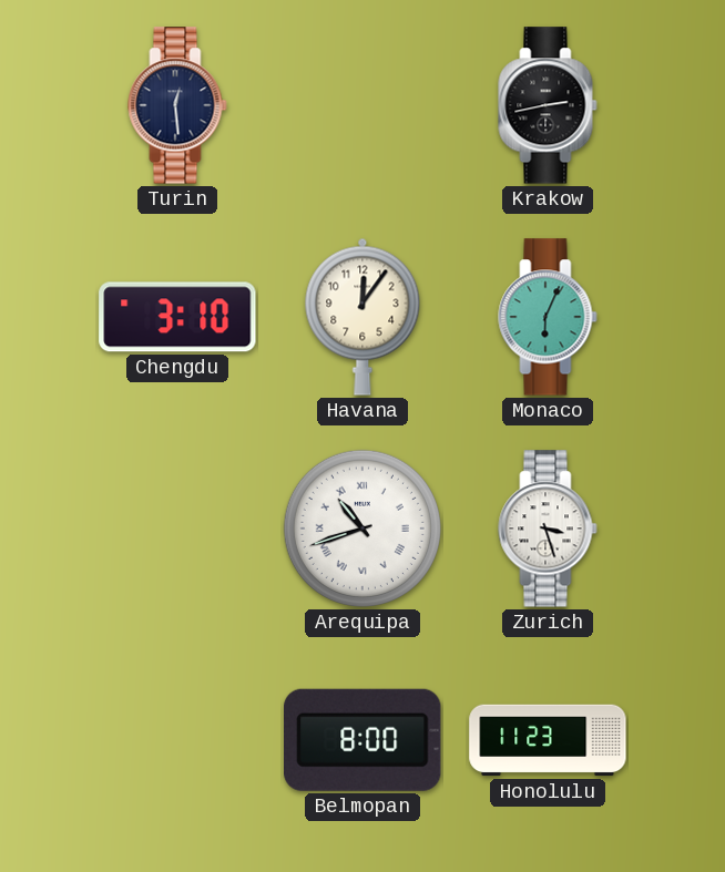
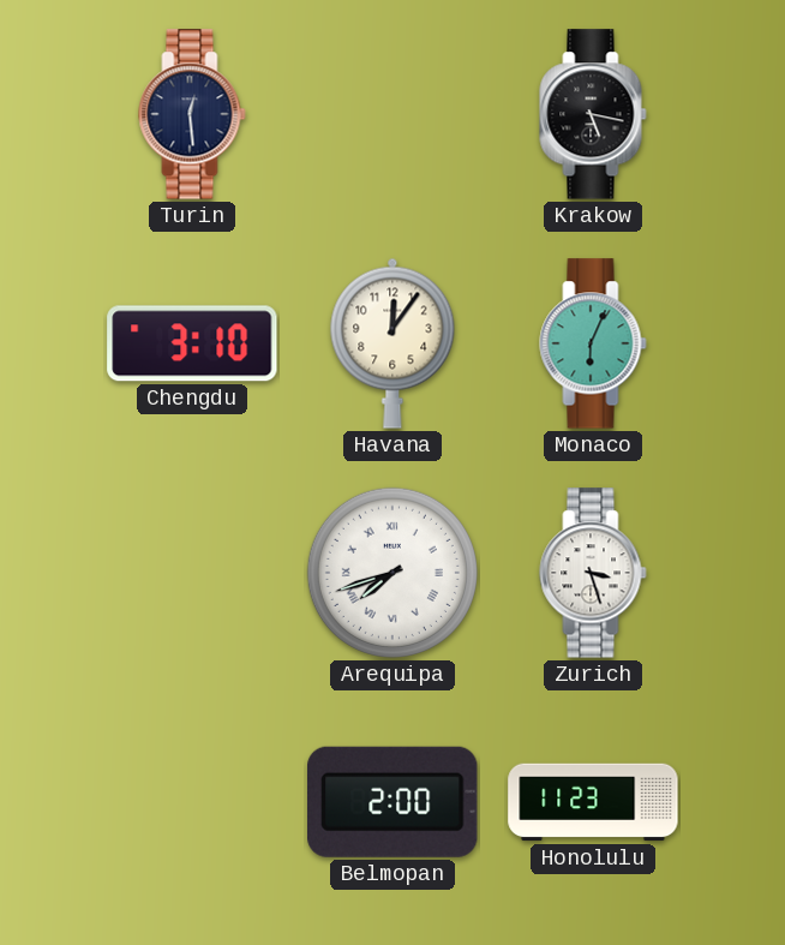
Krakow: 2:43 -> 5:17 (593, 114)
Arequipa: 10:42 -> 7:42 (392, 573)
Belmopan: 8:00 -> 2:00 (394, 802)
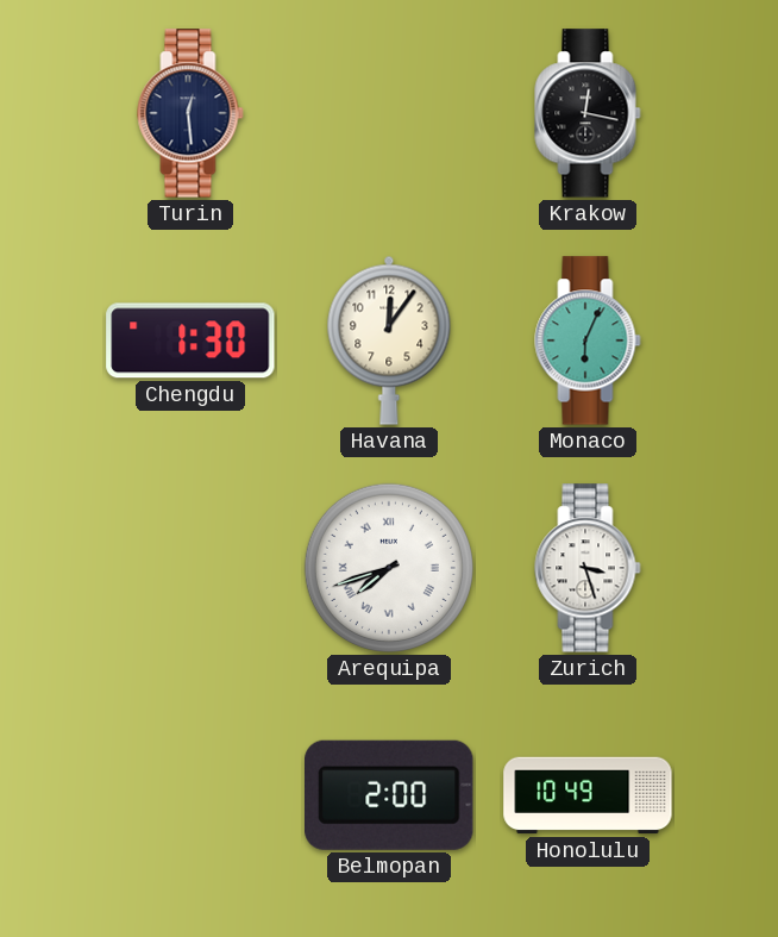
Krakow: 5:17 -> 12:17 (588, 113)
Chengdu: 3:10 -> 1:30 (190, 341)
Honolulu: 11:23 -> 10:49 (588, 795)
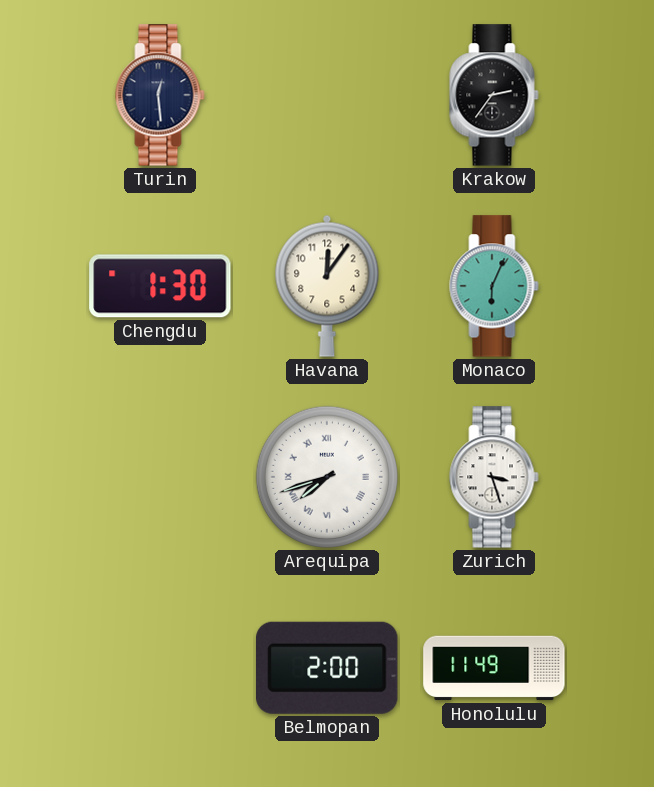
Krakow: 12:17 -> 2:36 (494, 95)
Honolulu: 10:49 -> 11:49 (494, 668)
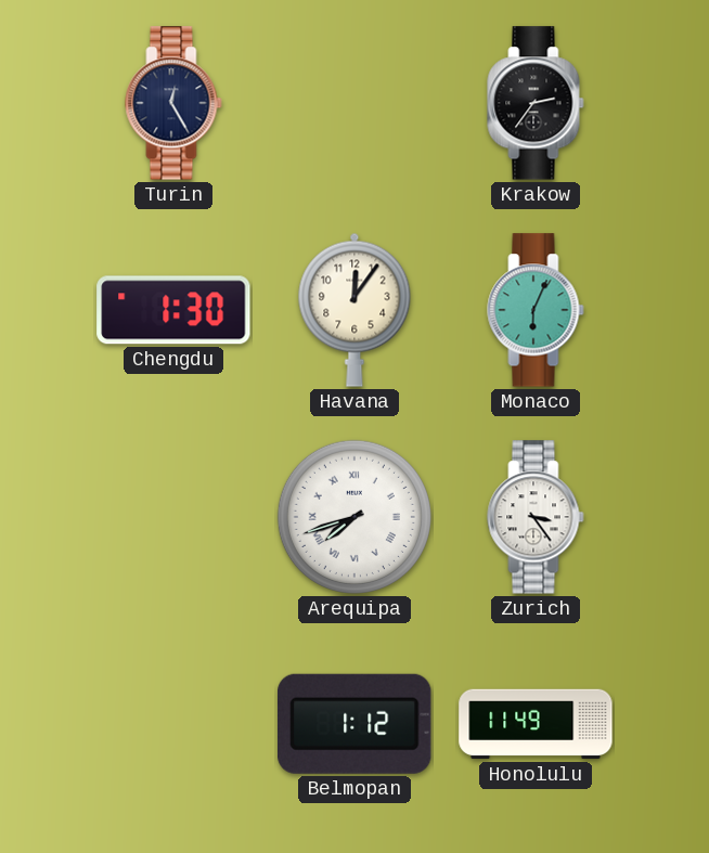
Turin: 12:29 -> 12:25 (173, 103)
Zurich: 3:27 -> 3:24 (536, 517)
Belmopan: 2:00 -> 1:12 (356, 724)
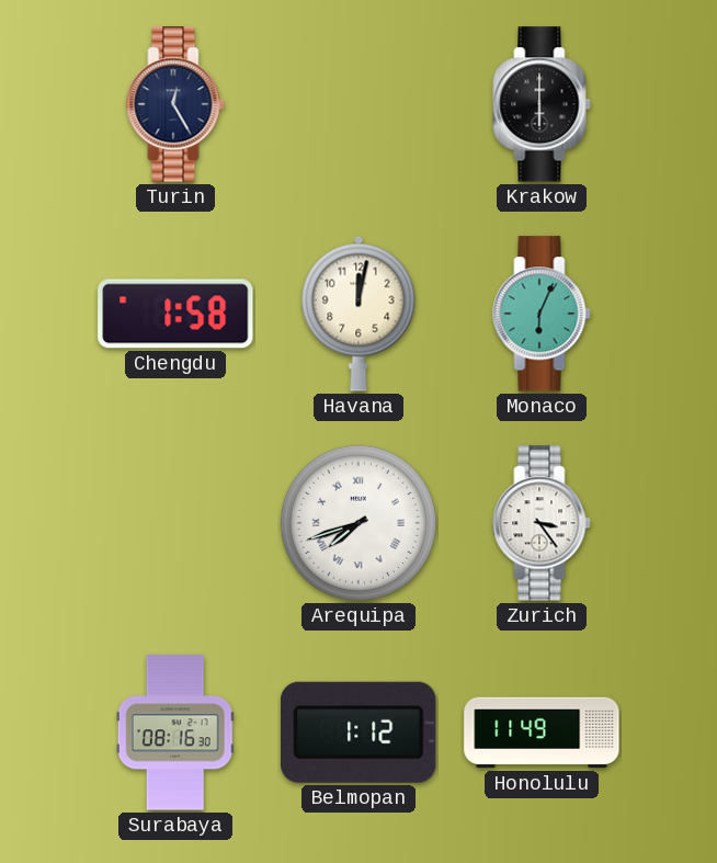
Krakow: 2:36 -> 6:00 (542, 104)
Chengdu: 1:30 -> 1:58 (175, 314)
Havana: 12:06 -> 12:02 (358, 314)
Surabaya: none -> 08:16 (175, 733)
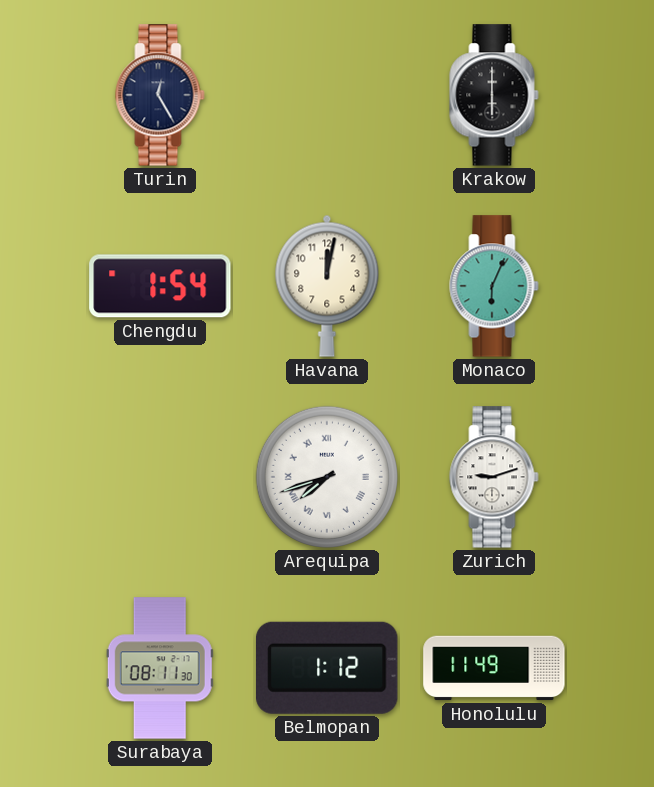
Chengdu: 1:58 -> 1:54 (160, 286)
Zurich: 3:24 -> 9:12 (494, 477)
Surabaya: 08:16 -> 08:11 (160, 668)
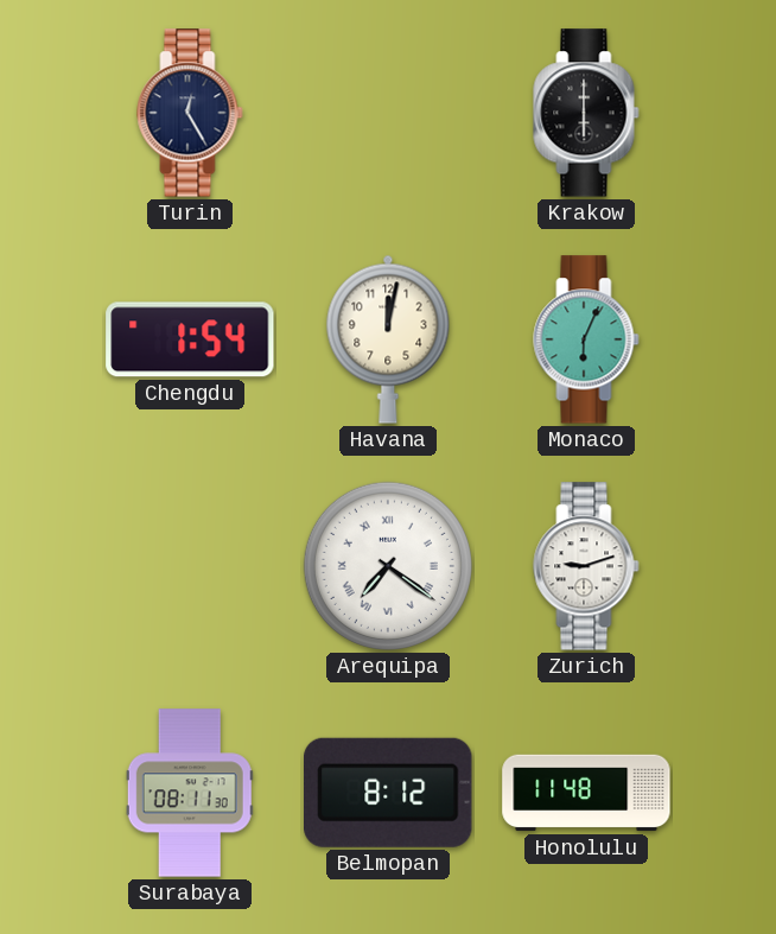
Arequipa: 7:42 -> 7:21 (388, 566)
Belmopan: 1:12 -> 8:12 (389, 793)
Honolulu: 11:49 -> 11:48 (586, 793)
